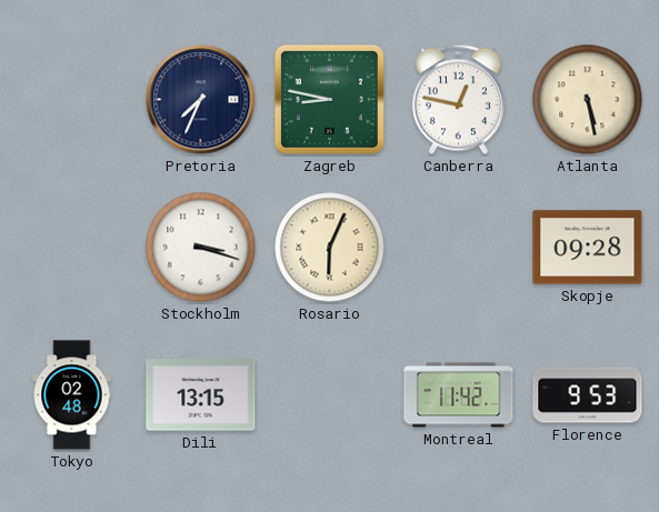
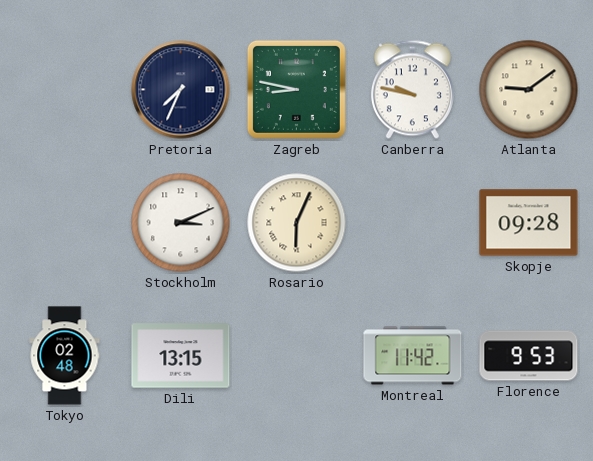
Canberra: 12:47 -> 9:47 (412, 90)
Atlanta: 5:28 -> 9:09 (529, 90)
Stockholm: 3:18 -> 3:11 (181, 223)
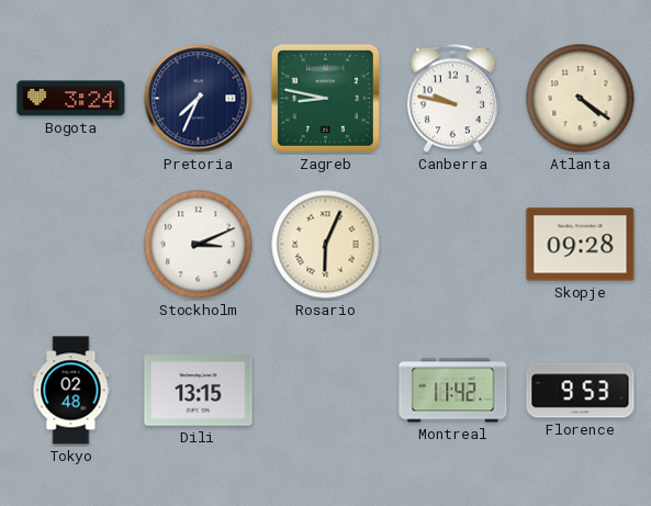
Bogota: none -> 3:24 (71, 99)
Atlanta: 9:09 -> 4:21 (581, 99)
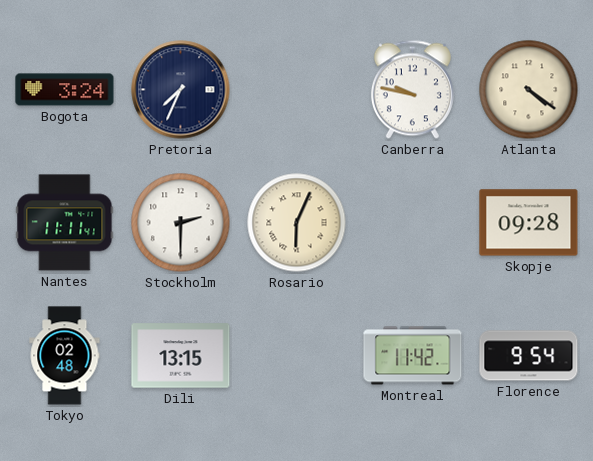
Zagreb: 8:47 -> none (325, 98)
Nantes: none -> 11:11 (65, 223)
Stockholm: 3:11 -> 2:30 (181, 223)
Florence: 9:53 -> 9:54 (529, 356)
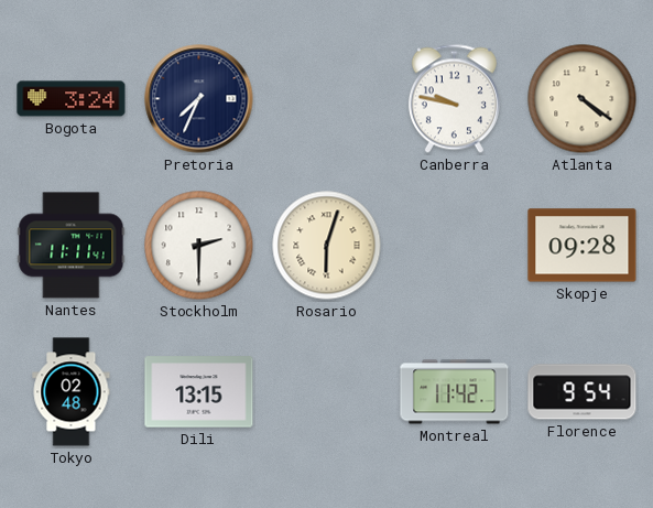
Rosario: 6:04 -> 6:03 (327, 246)
